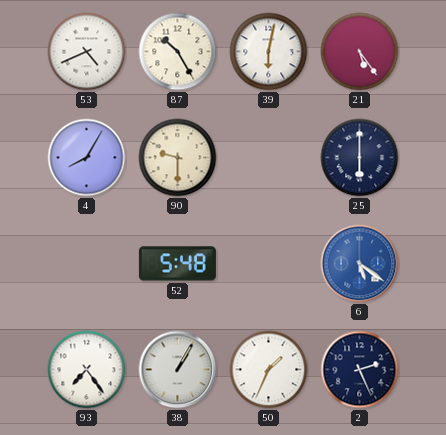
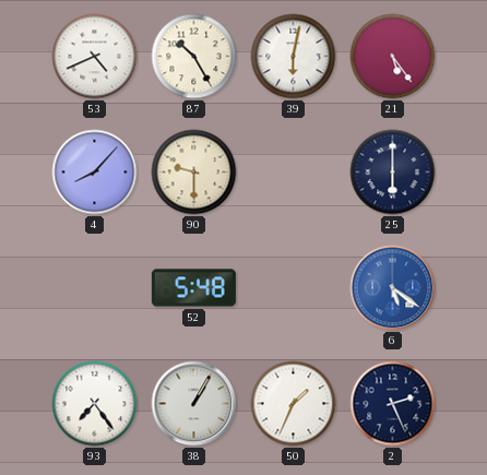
4: 8:05 -> 8:07 (95, 173)
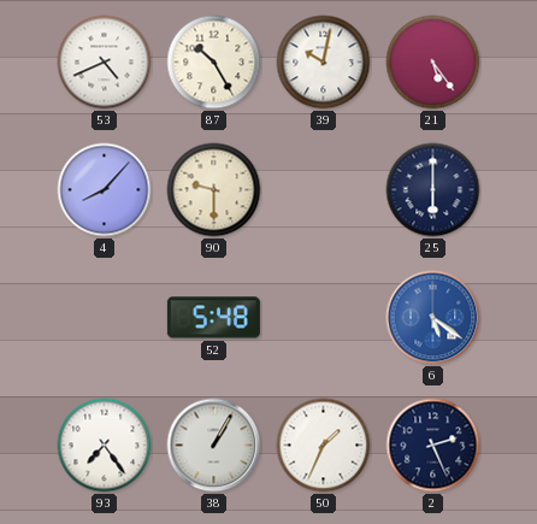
39: 6:02 -> 10:02 (324, 63)
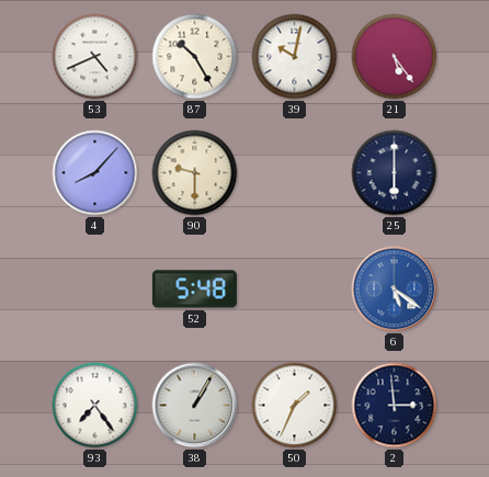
2: 2:26 -> 2:59 (395, 406)
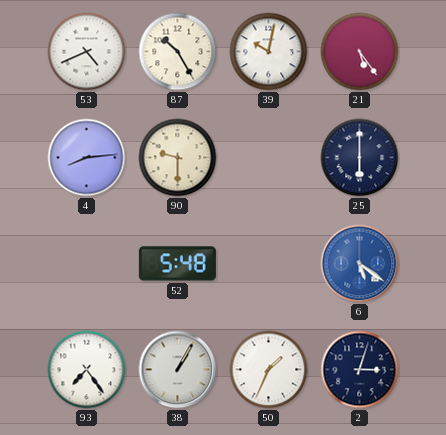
4: 8:07 -> 8:14 (87, 158)
2: 2:59 -> 3:03 (360, 370)
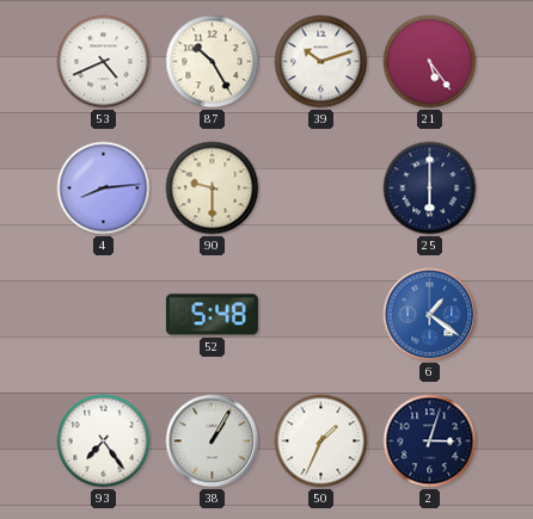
39: 10:02 -> 10:12 (321, 62)
6: 5:21 -> 1:21 (430, 315)
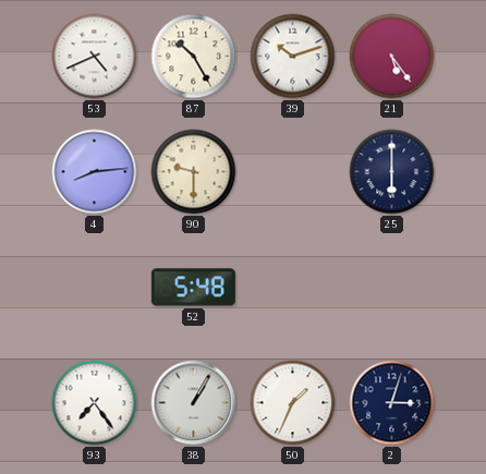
6: 1:21 -> none (430, 315)
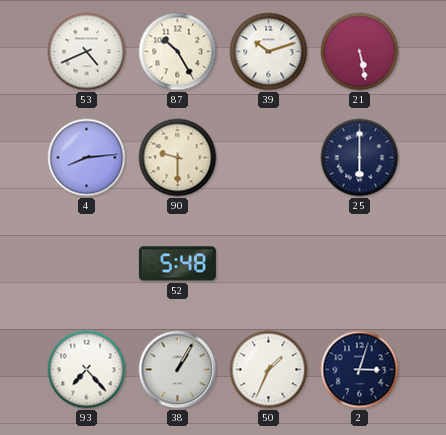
21: 5:24 -> 5:28 (360, 52)
93: 7:24 -> 7:23 (87, 370)
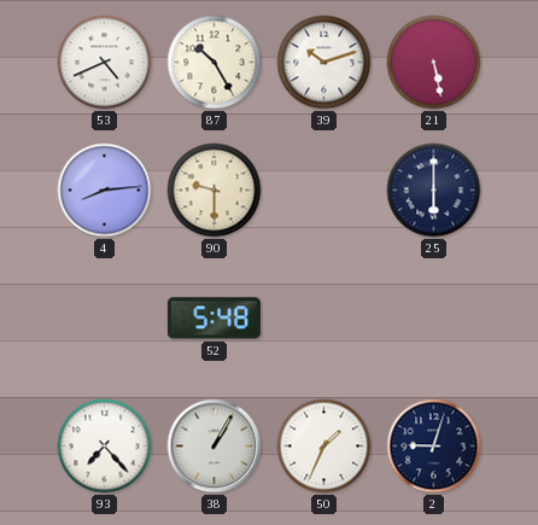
2: 3:03 -> 9:03 (434, 447)
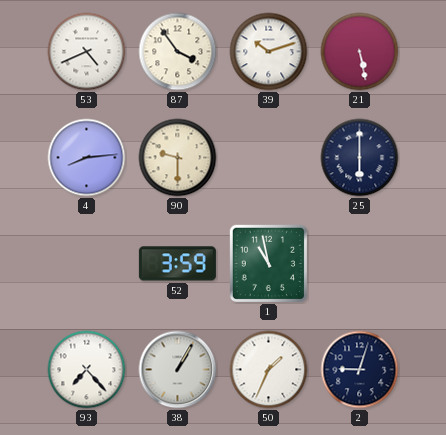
87: 10:25 -> 3:54 (178, 52)
52: 5:48 -> 3:59 (177, 264)
1: none -> 10:58 (268, 263)
